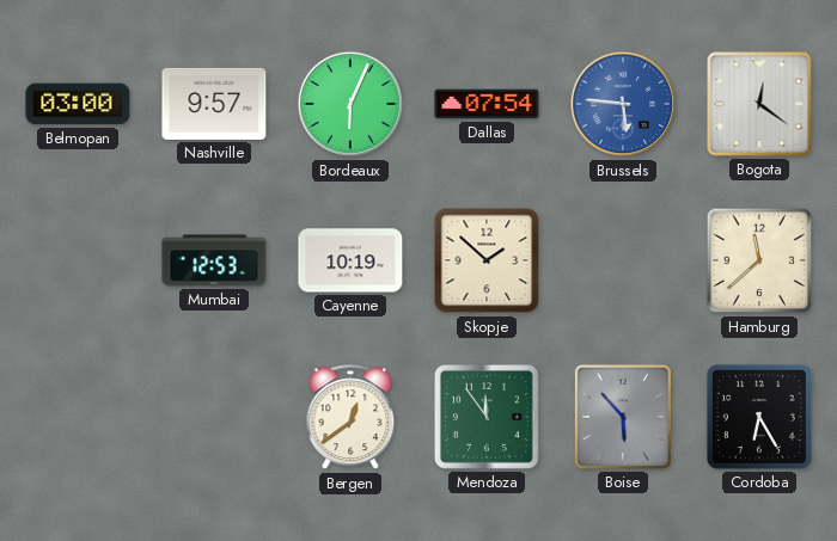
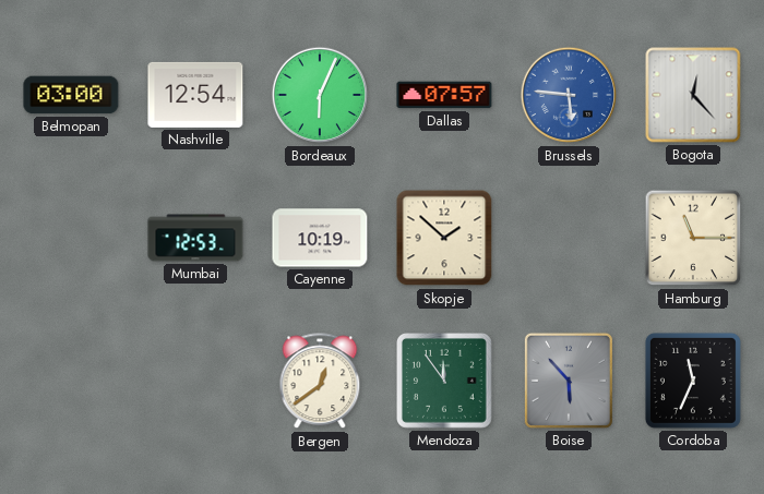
Nashville: 9:57 -> 12:54 (195, 95)
Dallas: 07:54 -> 07:57 (444, 95)
Bogota: 12:21 -> 12:23 (693, 95)
Hamburg: 11:38 -> 11:15 (693, 238)
Cordoba: 6:25 -> 11:34 (693, 381)
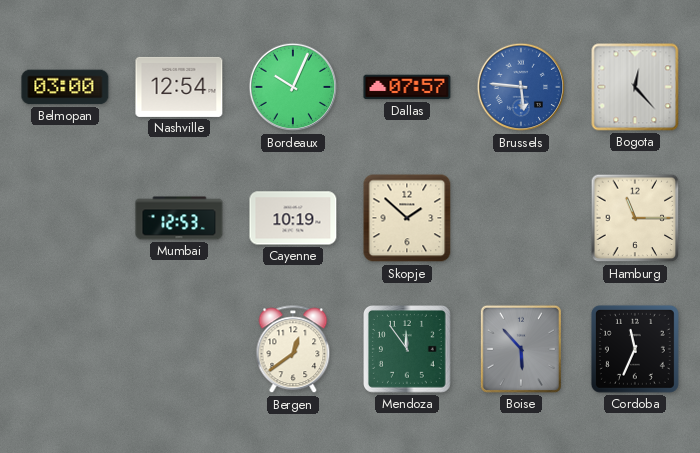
Bordeaux: 6:04 -> 10:04 (293, 87)
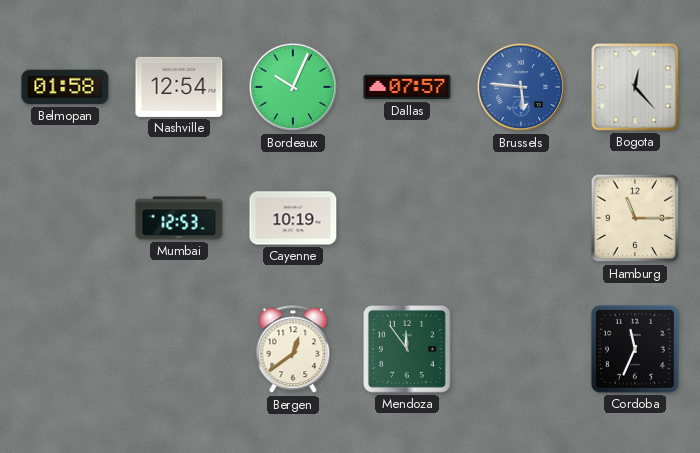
Belmopan: 03:00 -> 01:58 (65, 87)
Skopje: 1:52 -> none (407, 218)
Boise: 5:53 -> none (521, 349)
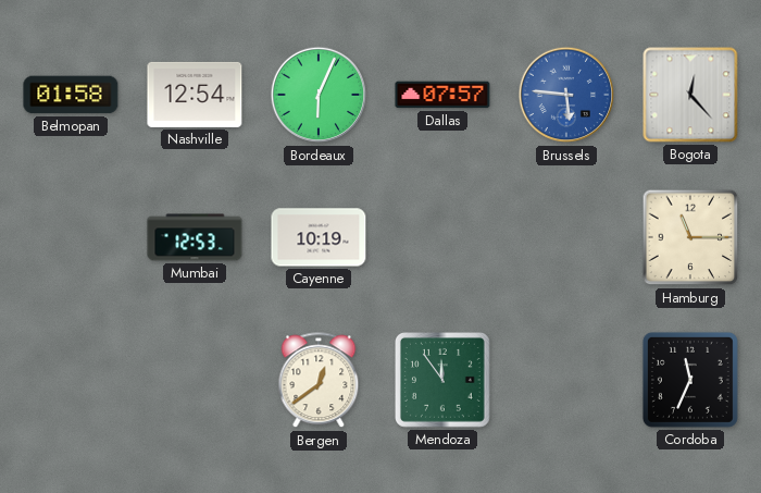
Bordeaux: 10:04 -> 6:04 (319, 95)
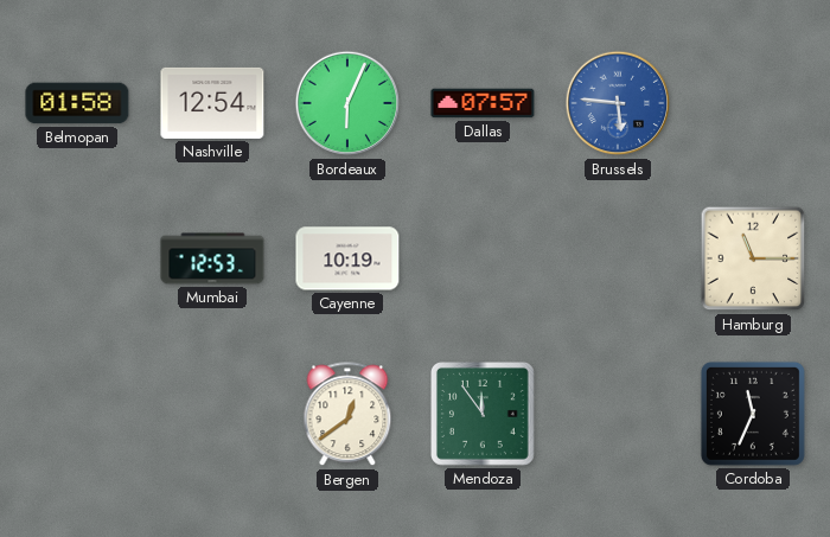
Bogota: 12:23 -> none (690, 95)
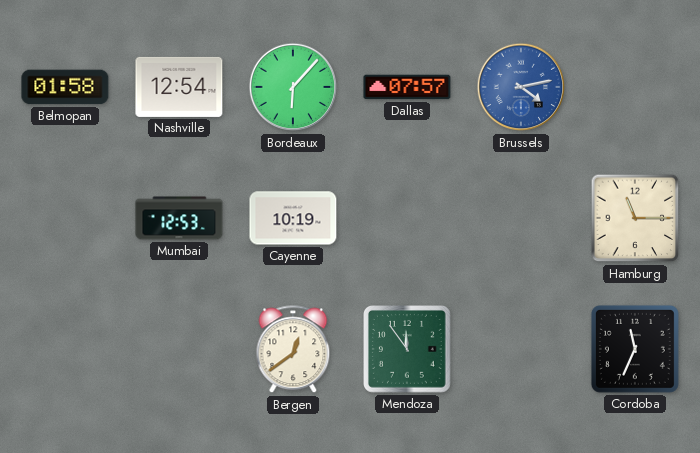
Bordeaux: 6:04 -> 6:07 (293, 87)
Brussels: 5:46 -> 4:13 (521, 87)
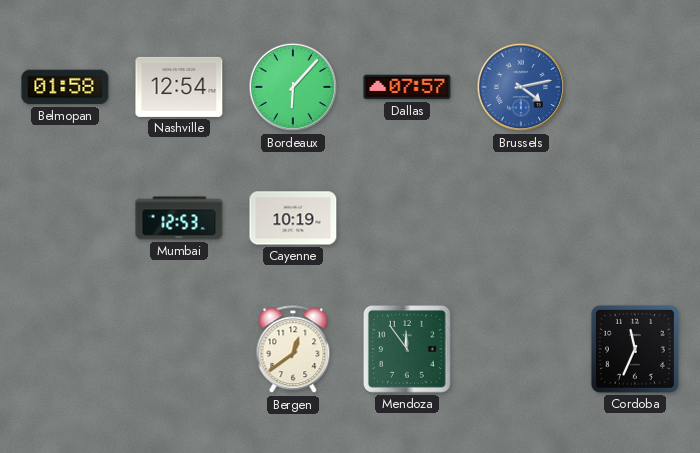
Hamburg: 11:15 -> none (635, 218)
